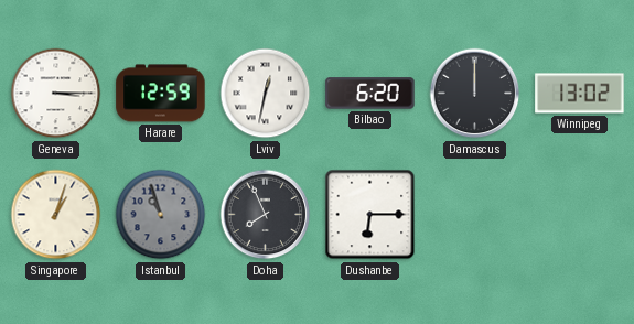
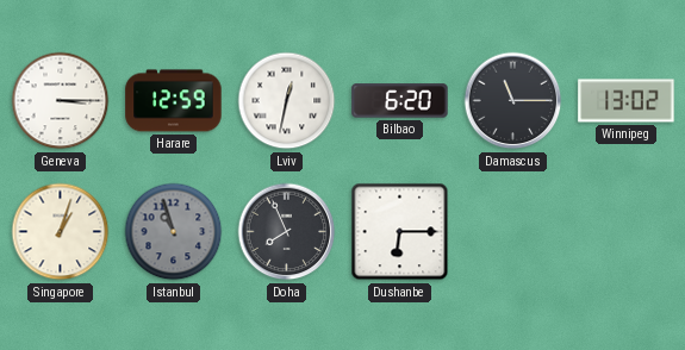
Damascus: 12:00 -> 11:15 (513, 101)
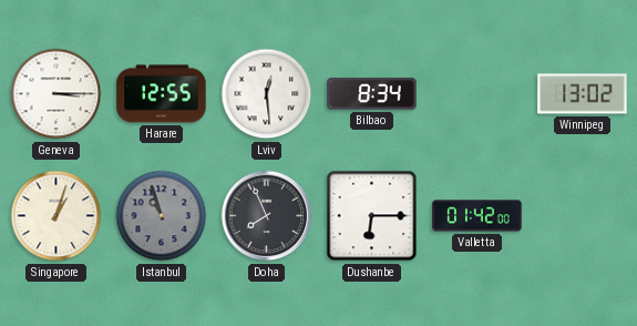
Harare: 12:59 -> 12:55 (162, 94)
Lviv: 12:32 -> 12:29 (267, 94)
Bilbao: 6:20 -> 8:34 (372, 94)
Damascus: 11:15 -> none (513, 101)
Valletta: none -> 01:42 (477, 216)
